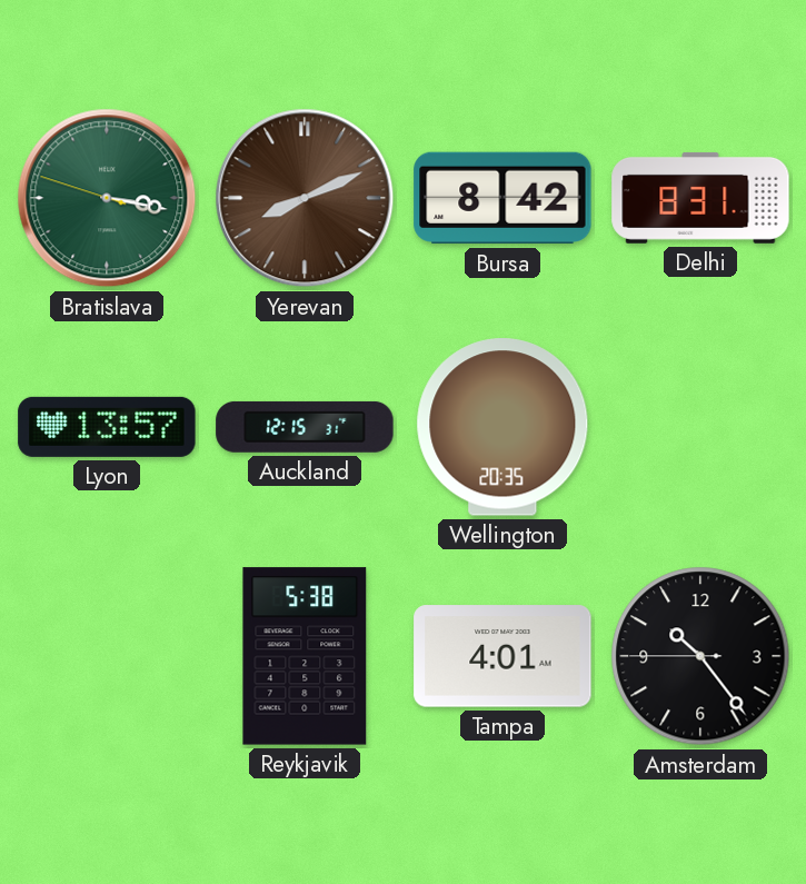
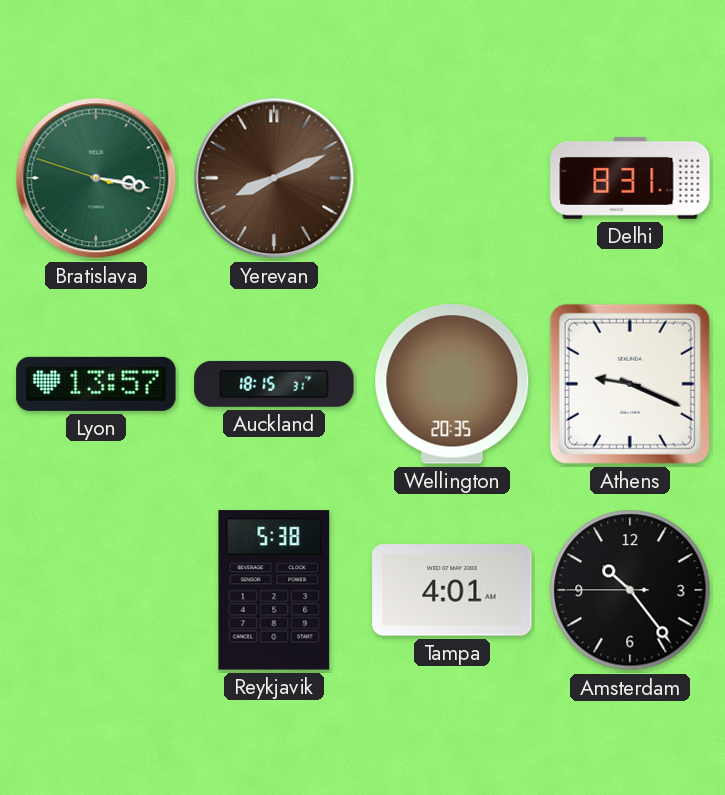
Bursa: 8:42 -> none (502, 198)
Auckland: 12:15 -> 18:15 (274, 384)
Athens: none -> 9:19 (630, 384)
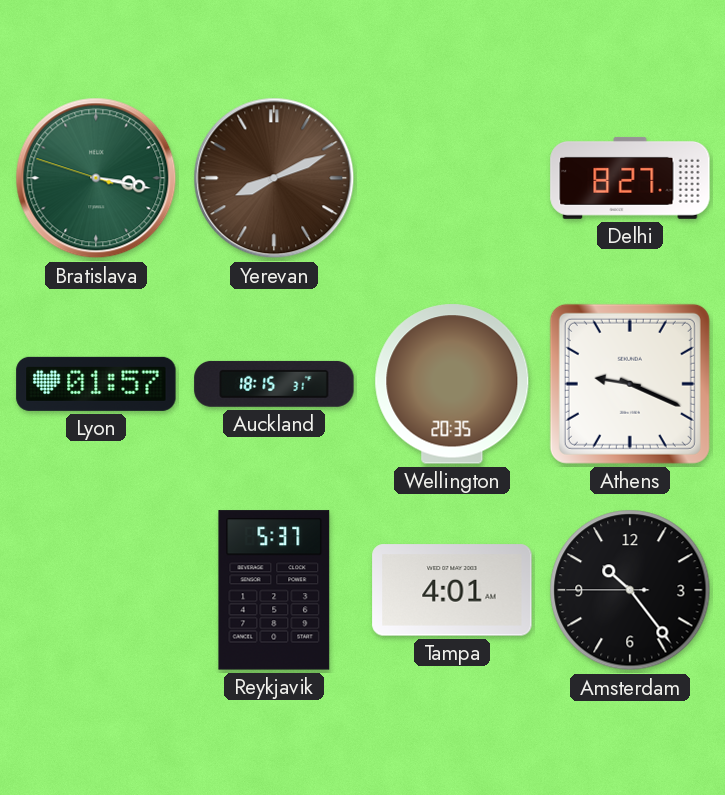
Delhi: 8:31 -> 8:27 (630, 178)
Lyon: 13:57 -> 01:57 (96, 384)
Reykjavik: 5:38 -> 5:37 (274, 590)
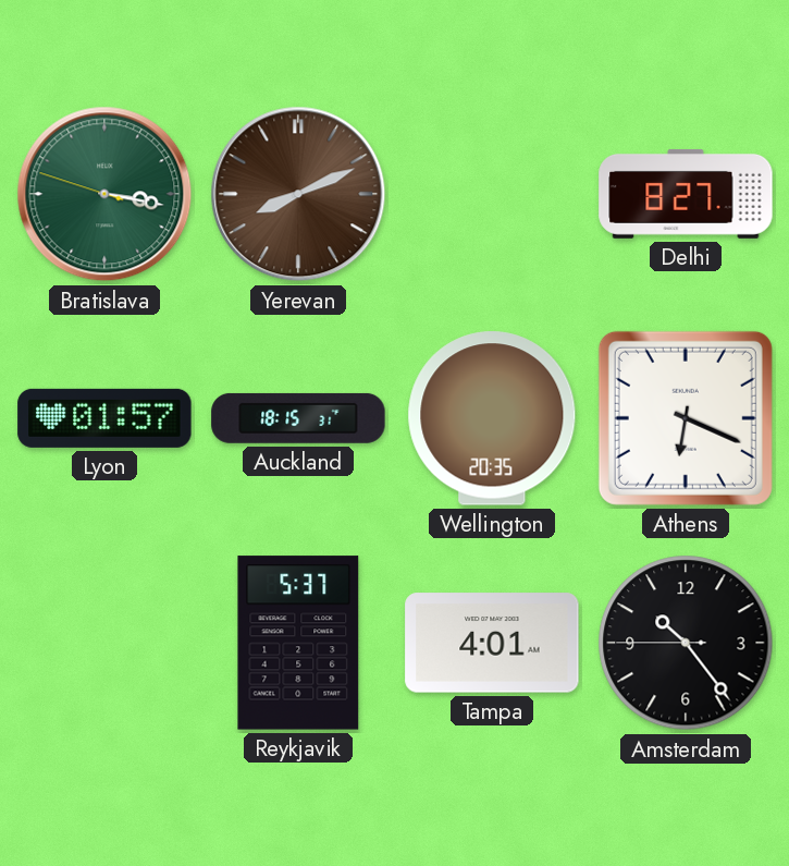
Athens: 9:19 -> 6:19 (686, 418)
